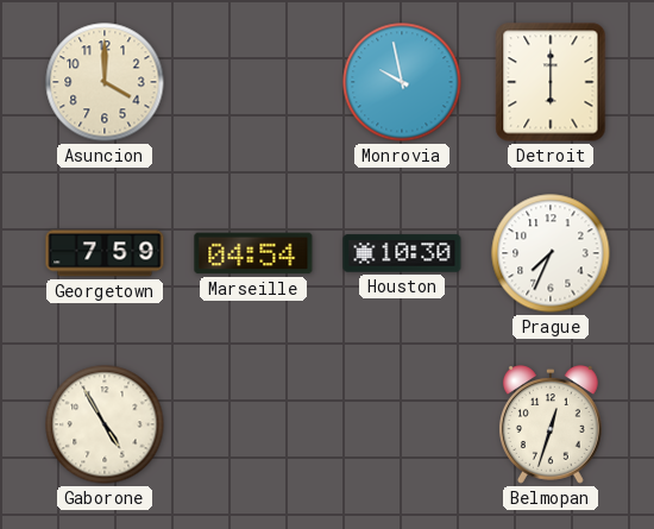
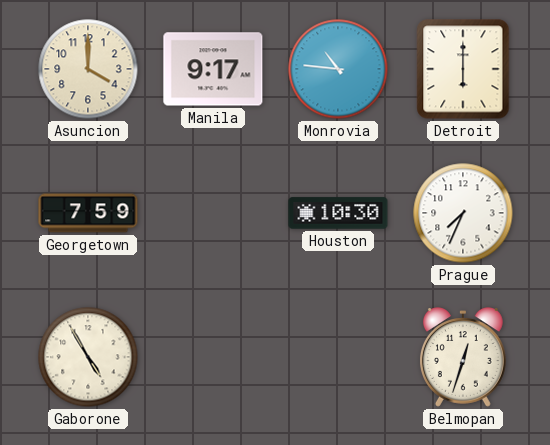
Manila: none -> 9:17 (213, 69)
Monrovia: 9:58 -> 10:46 (338, 69)
Marseille: 04:54 -> none (253, 253)
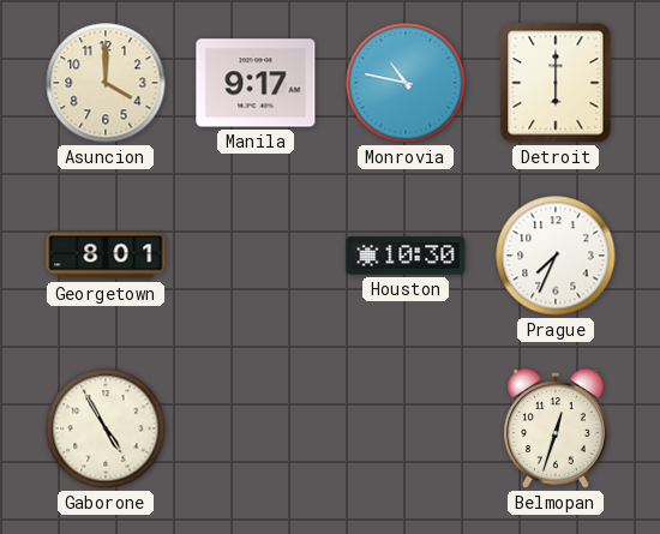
Monrovia: 10:46 -> 10:47 (406, 83)
Georgetown: 7:59 -> 8:01 (106, 256)
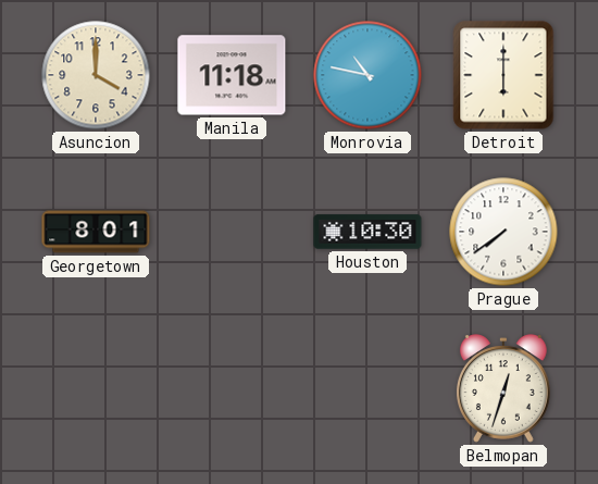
Manila: 9:17 -> 11:18 (232, 75)
Prague: 7:34 -> 7:39 (503, 232)
Gaborone: 4:55 -> none (106, 428)
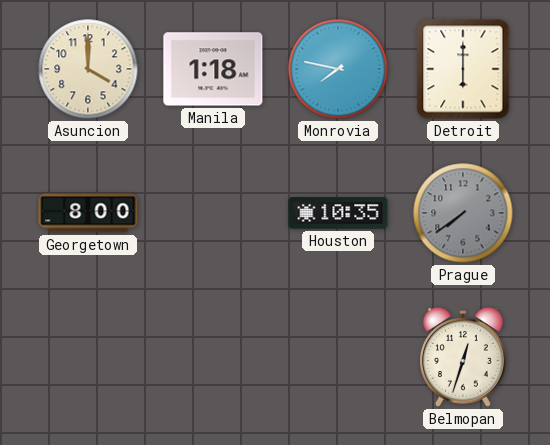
Manila: 11:18 -> 1:18 (213, 69)
Monrovia: 10:47 -> 7:47 (338, 69)
Georgetown: 8:01 -> 8:00 (88, 213)
Houston: 10:30 -> 10:35 (338, 213)
Prague dial: white -> grey (463, 213)
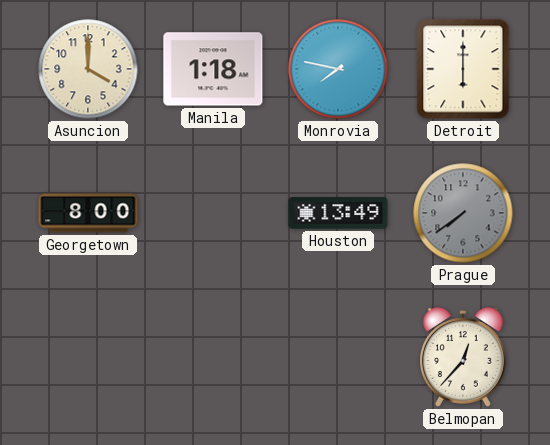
Houston: 10:35 -> 13:49 (338, 213)
Belmopan: 12:33 -> 12:37 (463, 357)
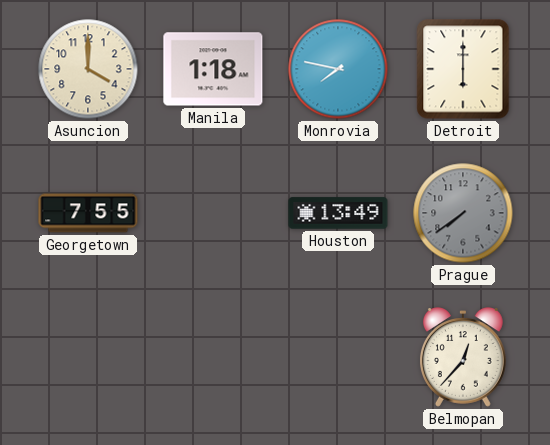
Georgetown: 8:00 -> 7:55 (88, 213)
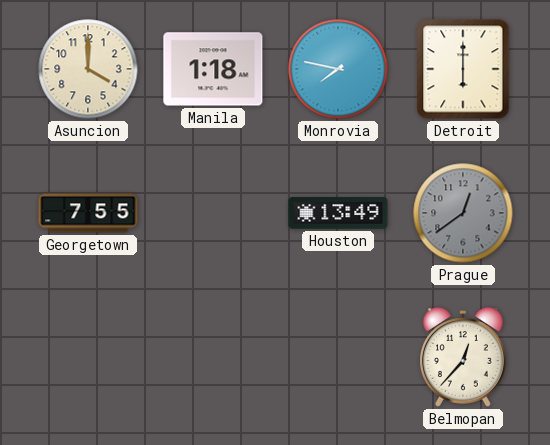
Prague: 7:39 -> 12:39 (463, 213)
